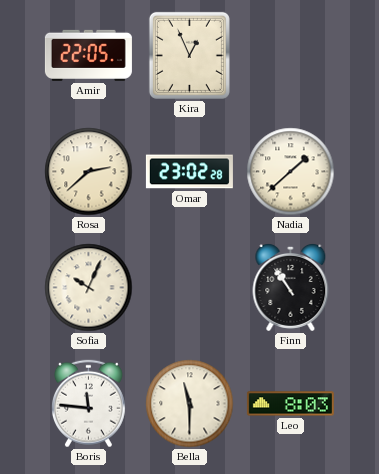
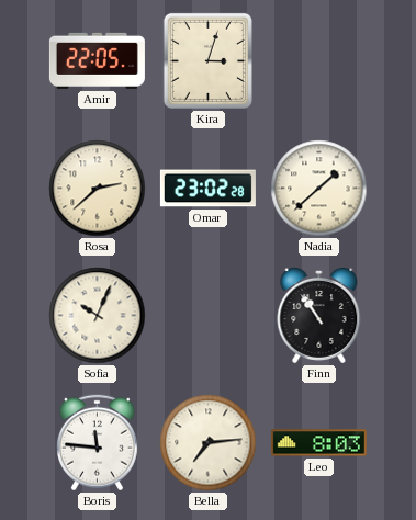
Kira: 12:56 -> 3:03 (207, 60)
Bella: 11:30 -> 7:14 (209, 443)
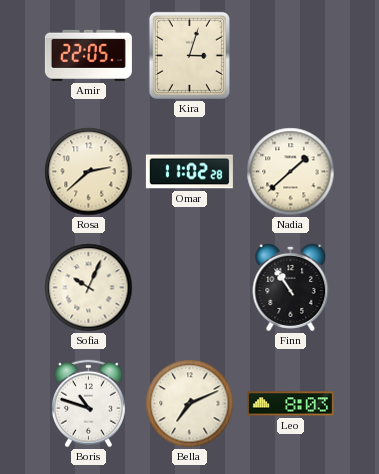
Omar: 23:02 -> 11:02 (189, 172)
Boris: 11:46 -> 10:48 (88, 404)
Bella: 7:14 -> 7:11 (190, 404)
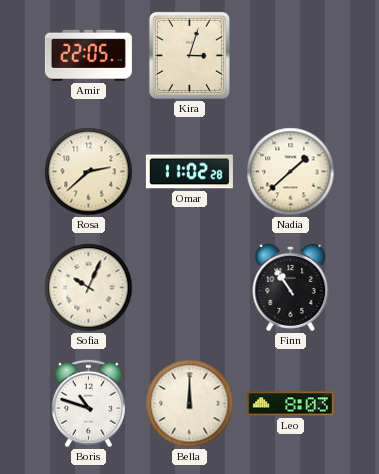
Bella: 7:11 -> 12:00 (190, 404)
